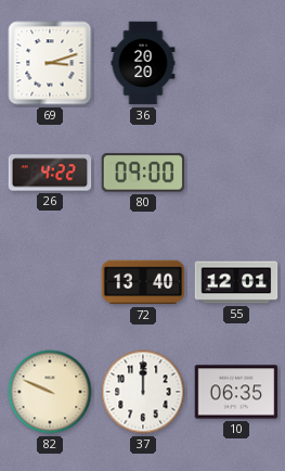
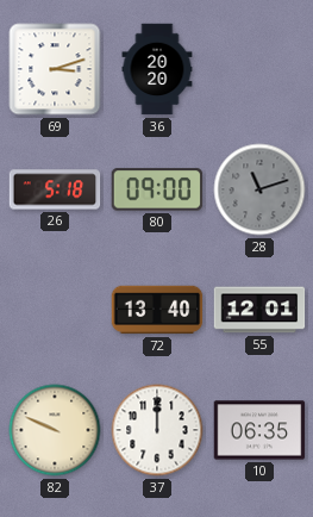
26: 4:22 -> 5:18 (55, 189)
28: none -> 11:12 (259, 189)
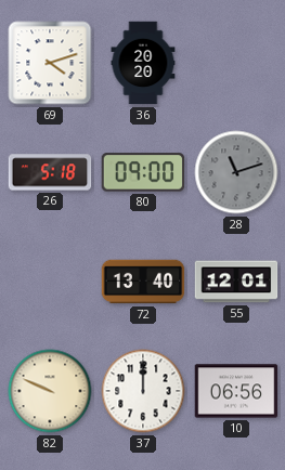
69: 3:12 -> 4:12 (50, 63)
10: 06:35 -> 06:56 (236, 391)
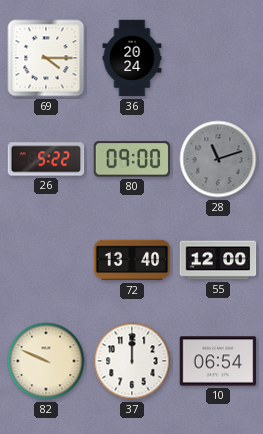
69: 4:12 -> 4:15 (46, 58)
36: 20:20 -> 20:24 (132, 58)
26: 5:18 -> 5:22 (46, 159)
55: 12:01 -> 12:00 (218, 260)
10: 06:56 -> 06:54 (218, 361)
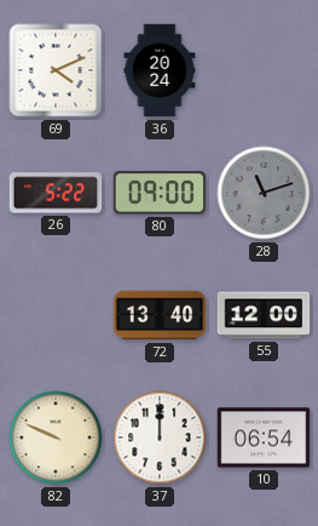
69: 4:15 -> 4:11 (56, 70)
